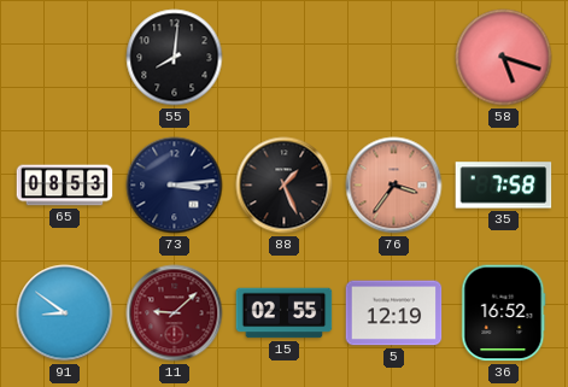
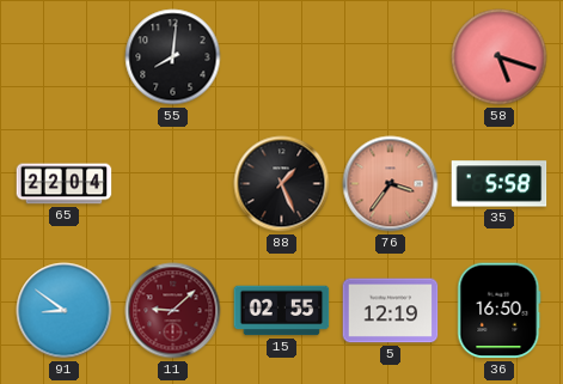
65: 08:53 -> 22:04 (65, 184)
73: 3:14 -> none (175, 186)
35: 7:58 -> 5:58 (500, 184)
36: 16:52 -> 16:50 (500, 311)
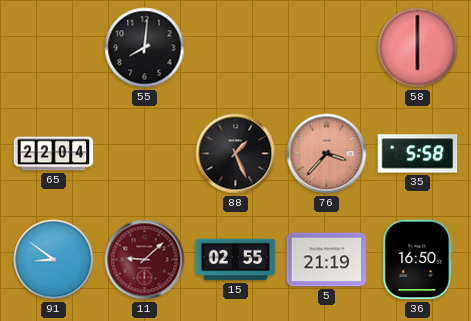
58: 5:18 -> 6:00 (418, 48)
76: 3:36 -> 3:37 (327, 154)
5: 12:19 -> 21:19 (327, 260)
